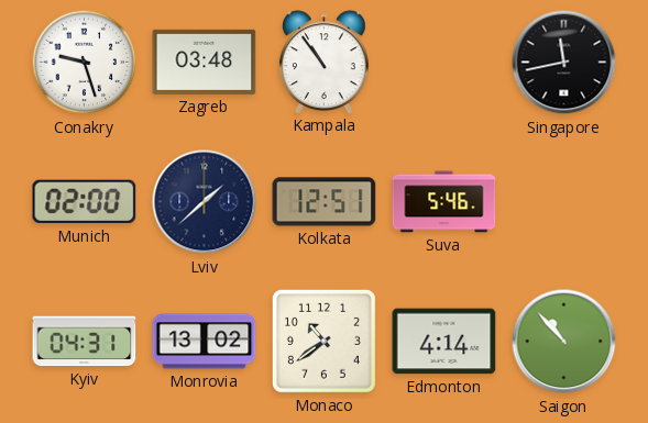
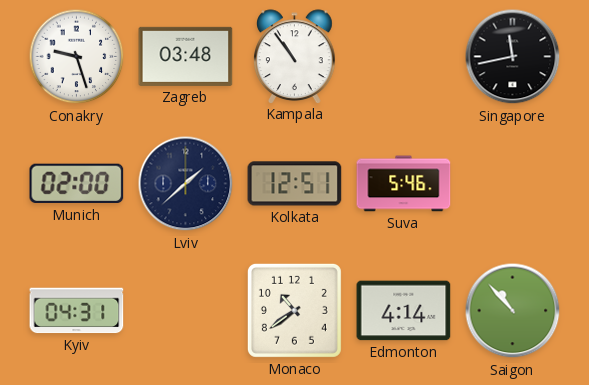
Monrovia: 13:02 -> none (205, 342)
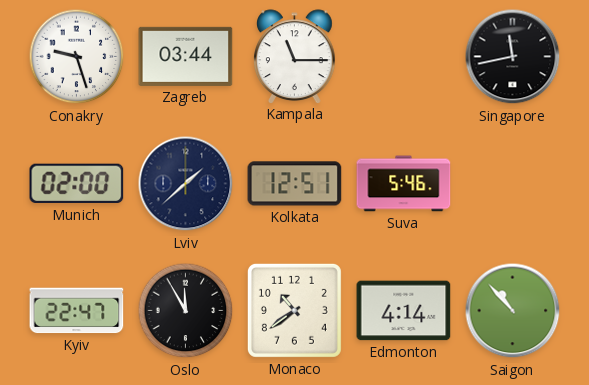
Zagreb: 03:48 -> 03:44 (186, 56)
Kampala: 10:54 -> 11:15 (295, 56)
Kyiv: 04:31 -> 22:47 (77, 311)
Oslo: none -> 11:55 (186, 311)
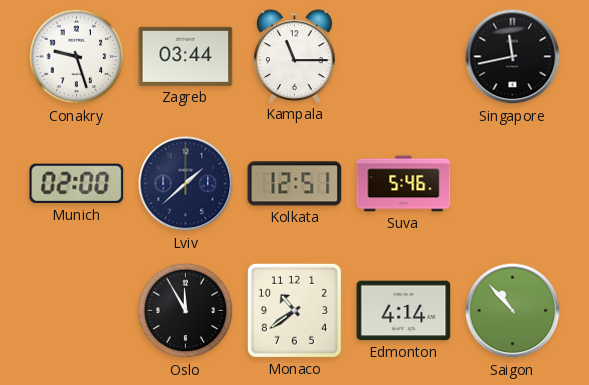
Kyiv: 22:47 -> none (77, 311)
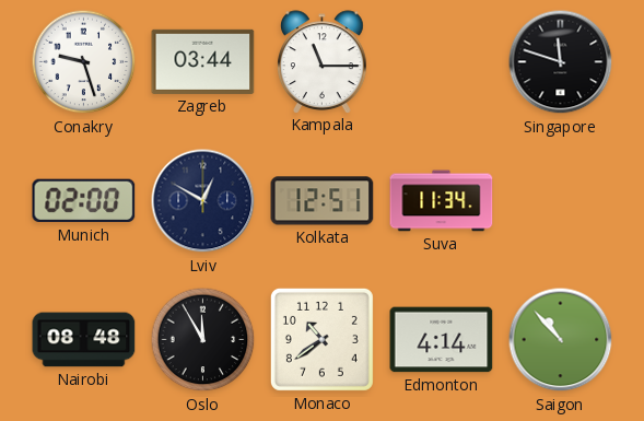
Singapore: 11:43 -> 11:48 (561, 62)
Lviv: 1:38 -> 12:50 (203, 201)
Suva: 5:46 -> 11:34 (442, 201)
Nairobi: none -> 08:48 (84, 340)
